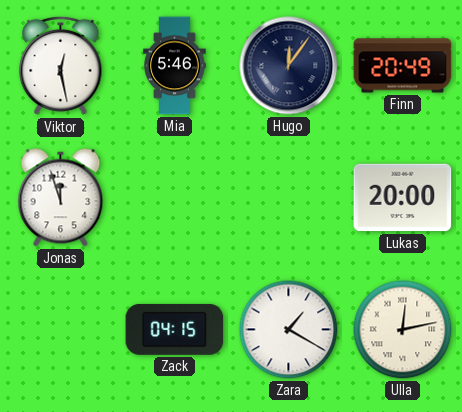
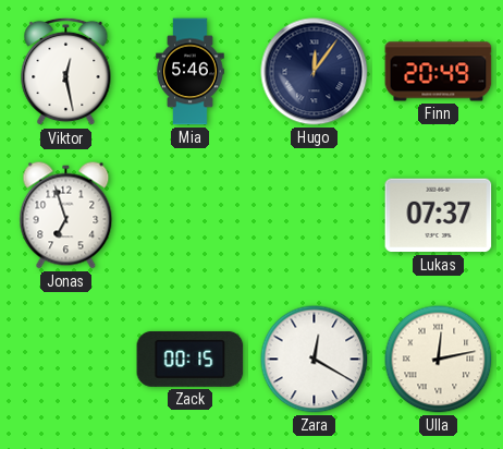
Jonas: 11:57 -> 6:57 (66, 216)
Lukas: 20:00 -> 07:37 (439, 216)
Zack: 04:15 -> 00:15 (191, 359)
Zara: 1:20 -> 12:20 (315, 360)
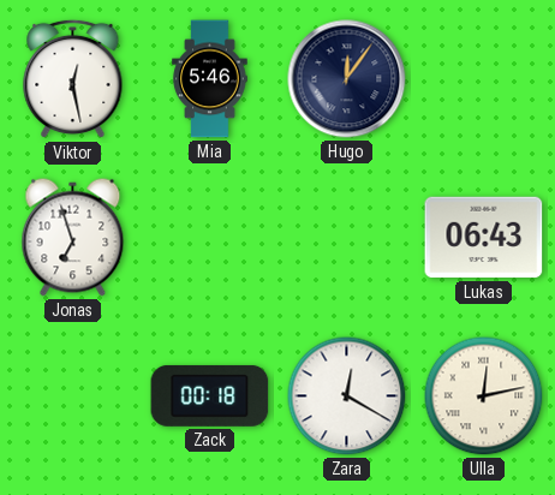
Finn: 20:49 -> none (439, 72)
Lukas: 07:37 -> 06:43 (484, 238)
Zack: 00:15 -> 00:18 (210, 395)
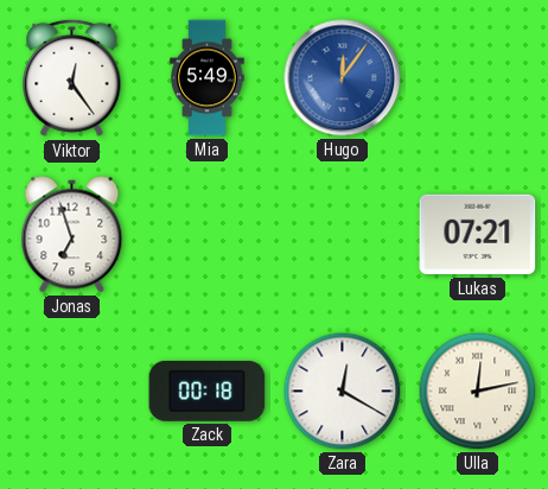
Viktor: 12:28 -> 12:24 (72, 78)
Mia: 5:46 -> 5:49 (208, 78)
Hugo dial: navy -> blue (343, 78)
Lukas: 06:43 -> 07:21 (478, 235)
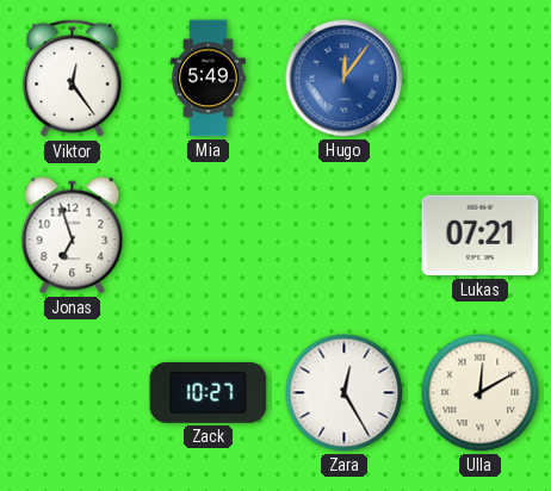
Zack: 00:18 -> 10:27 (209, 392)
Zara: 12:20 -> 12:25 (345, 393)
Ulla: 12:13 -> 12:10 (481, 393)
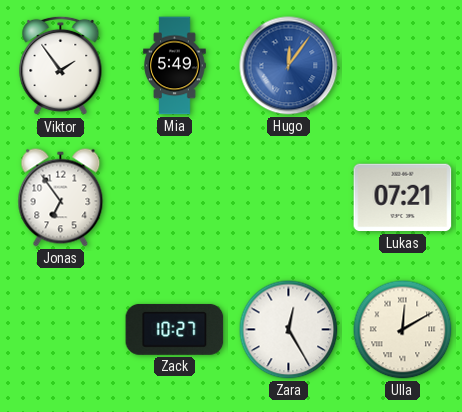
Viktor: 12:24 -> 1:54 (61, 66)
Jonas: 6:57 -> 6:54 (61, 198)
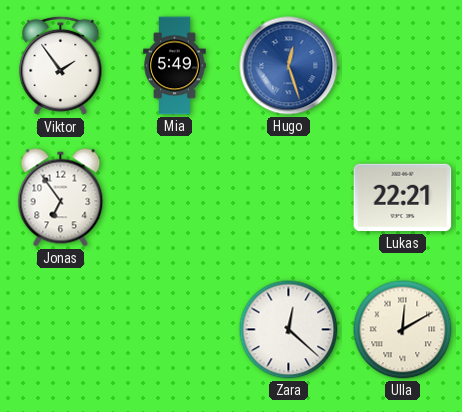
Hugo: 12:06 -> 12:27 (289, 66)
Lukas: 07:21 -> 22:21 (403, 198)
Zack: 10:27 -> none (175, 329)
Zara: 12:25 -> 12:22 (289, 330)
